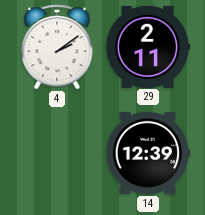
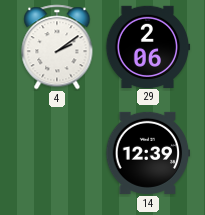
29: 2:11 -> 2:06 (148, 46)
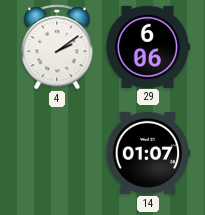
29: 2:06 -> 6:06 (148, 46)
14: 12:39 -> 01:07 (148, 153)
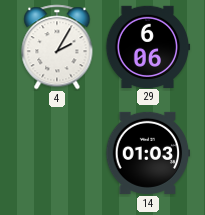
4: 2:09 -> 2:05 (57, 47)
14: 01:07 -> 01:03 (148, 153)
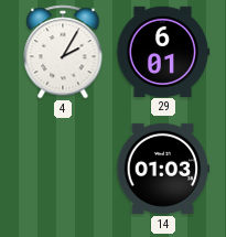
29: 6:06 -> 6:01 (163, 51)
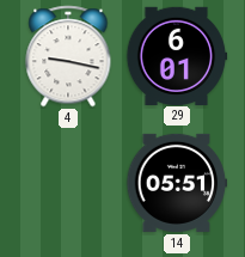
4: 2:05 -> 9:17 (68, 56)
14: 01:03 -> 05:51 (177, 183)
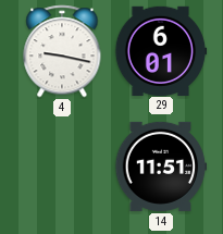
14: 05:51 -> 11:51 (161, 167)
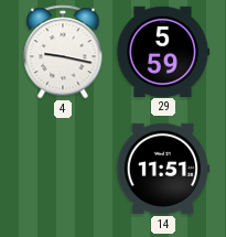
29: 6:01 -> 5:59 (163, 51)
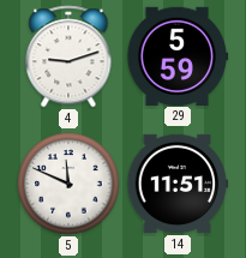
4: 9:17 -> 9:12 (68, 56)
5: none -> 11:49 (68, 184)
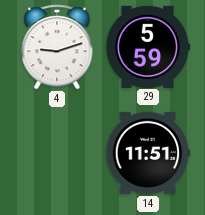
5: 11:49 -> none (68, 184)
